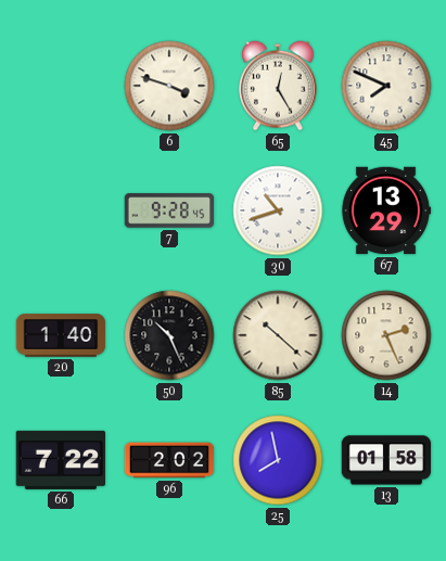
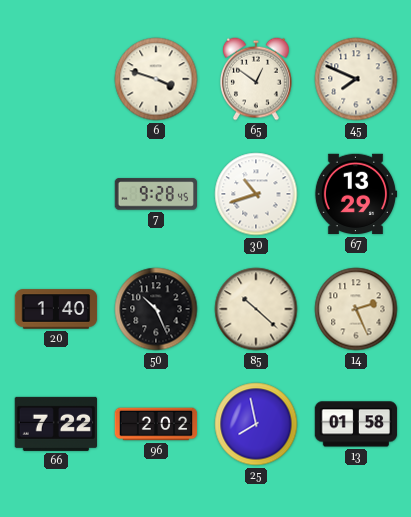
65: 12:25 -> 12:51 (257, 79)
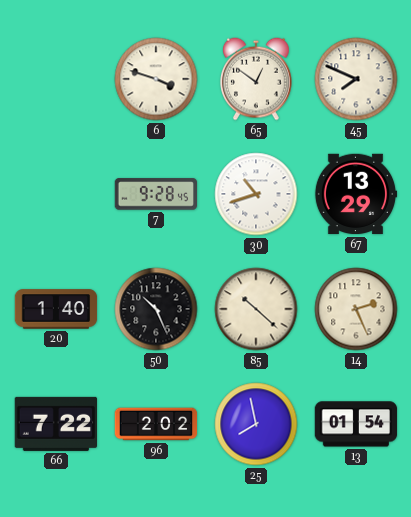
13: 01:58 -> 01:54 (356, 424)
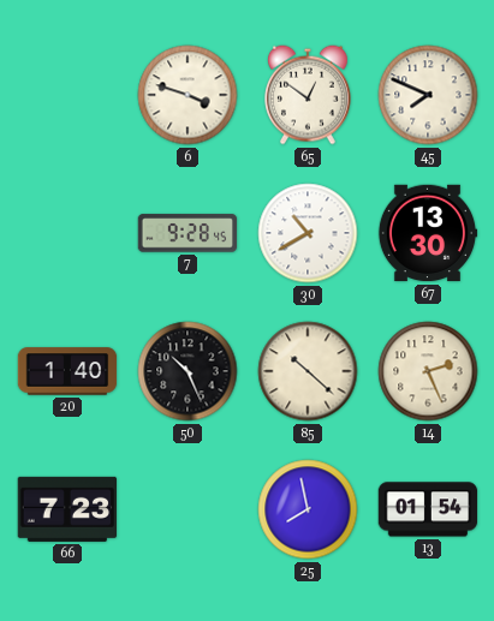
30: 10:42 -> 10:40 (308, 233)
67: 13:29 -> 13:30 (428, 233)
66: 7:22 -> 7:23 (66, 509)
96: 2:02 -> none (156, 424)
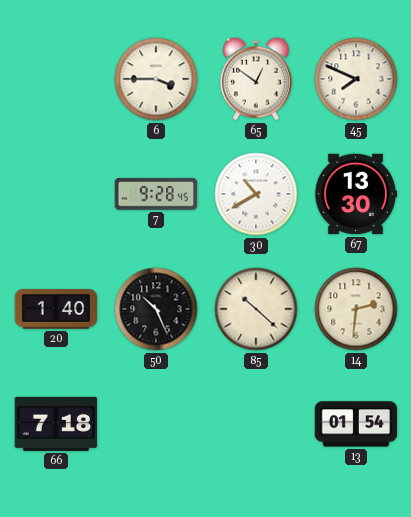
6: 3:48 -> 3:45 (156, 79)
14: 2:26 -> 2:31 (356, 309)
66: 7:23 -> 7:18 (55, 424)
25: 7:58 -> none (308, 509)
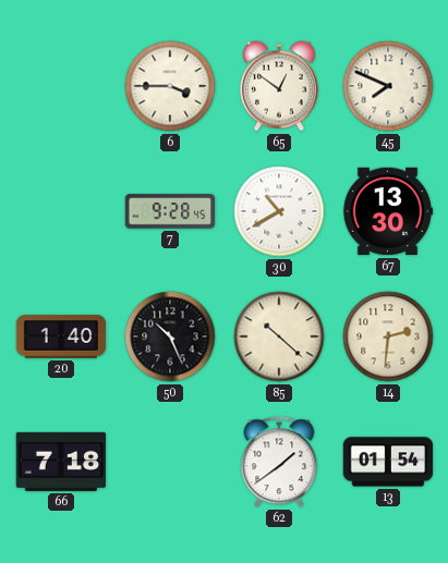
62: none -> 1:39 (279, 462)
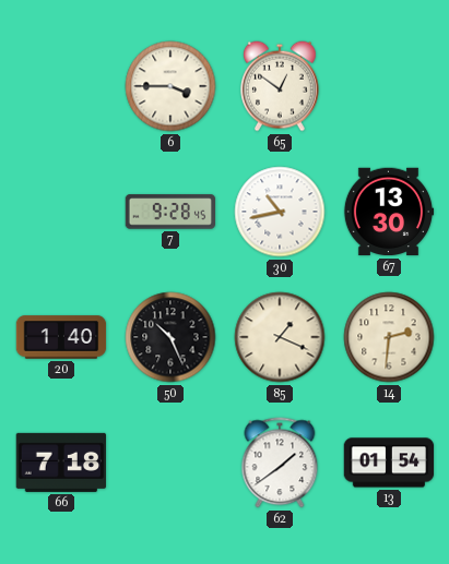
45: 7:49 -> none (388, 86)
30: 10:40 -> 10:43 (280, 212)
85: 10:22 -> 1:19 (280, 337)
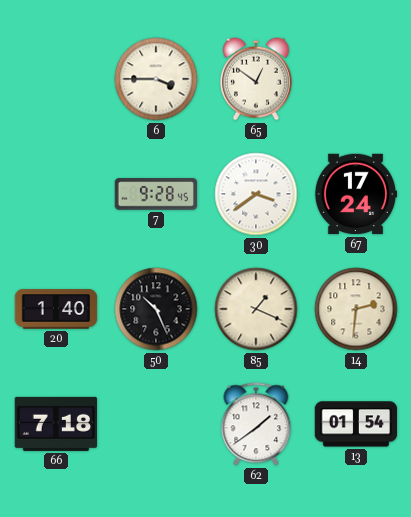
30: 10:43 -> 3:39 (256, 194)
67: 13:30 -> 17:24 (356, 194)
